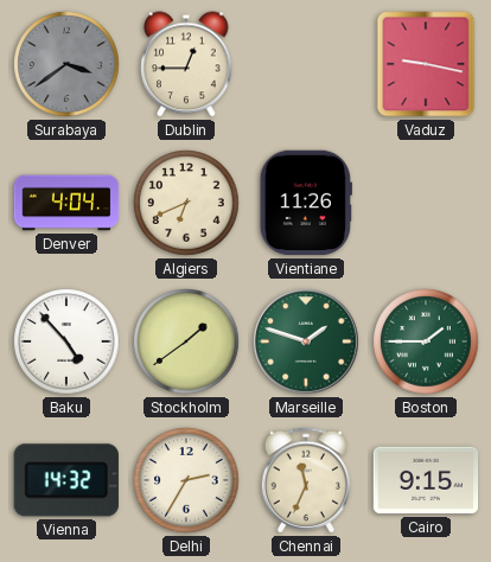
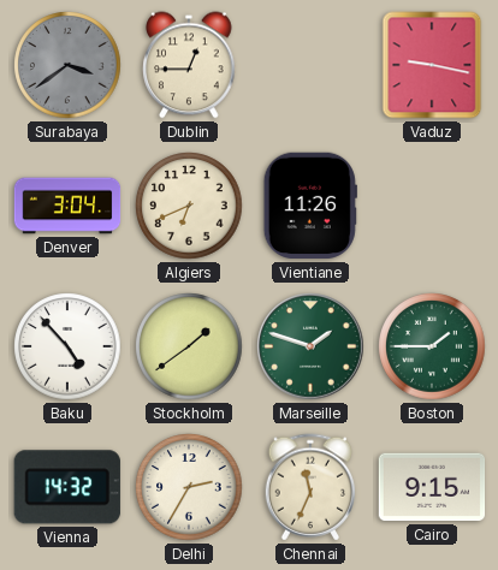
Denver: 4:04 -> 3:04 (67, 206)
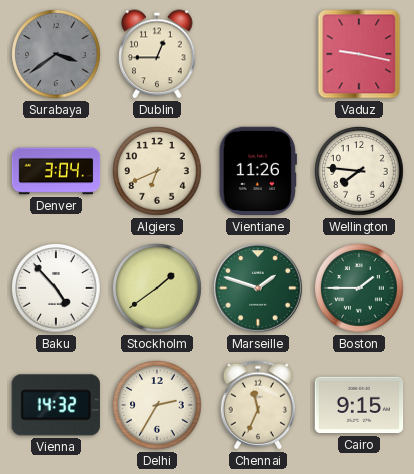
Wellington: none -> 7:46 (359, 171)
